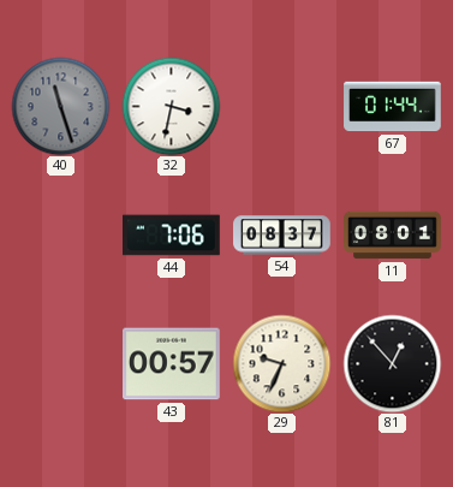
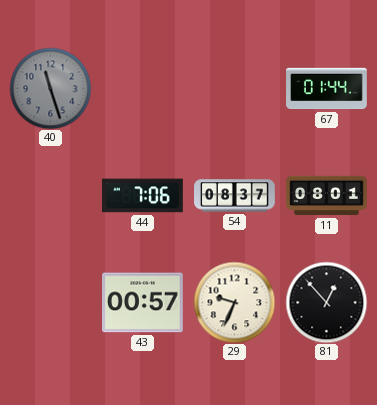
32: 3:32 -> none (171, 106)
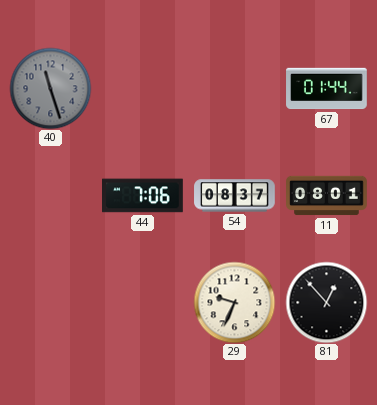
43: 00:57 -> none (143, 303)
